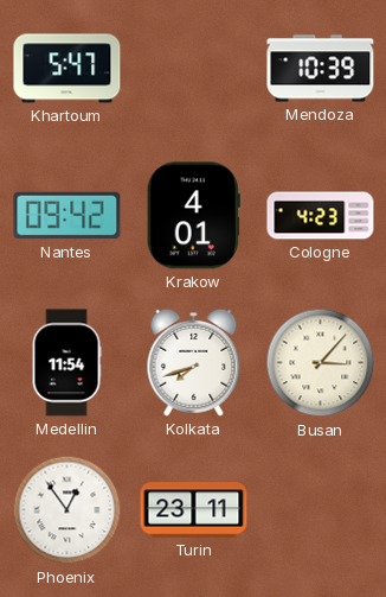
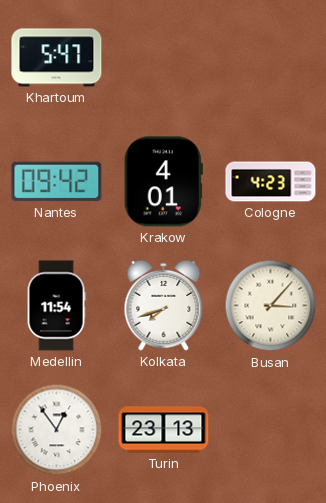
Mendoza: 10:39 -> none (321, 69)
Turin: 23:11 -> 23:13 (164, 430)
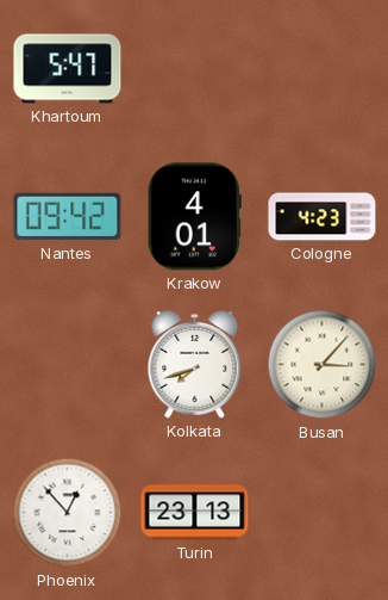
Medellin: 11:54 -> none (56, 306)
Phoenix: 12:54 -> 12:53 (68, 513)
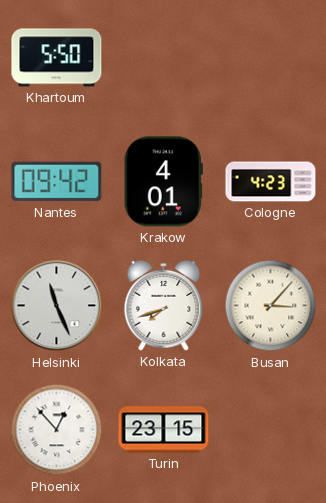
Khartoum: 5:47 -> 5:50 (57, 58)
Helsinki: none -> 11:26 (57, 306)
Turin: 23:13 -> 23:15 (164, 430)
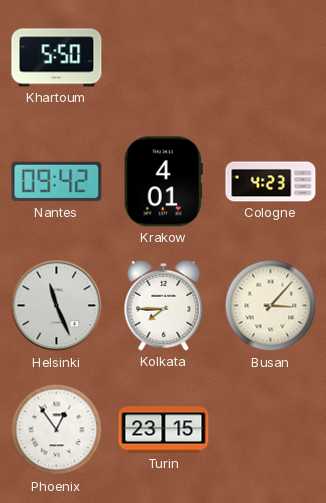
Kolkata: 7:42 -> 7:45 (164, 305)
Phoenix: 12:53 -> 12:54 (57, 430)
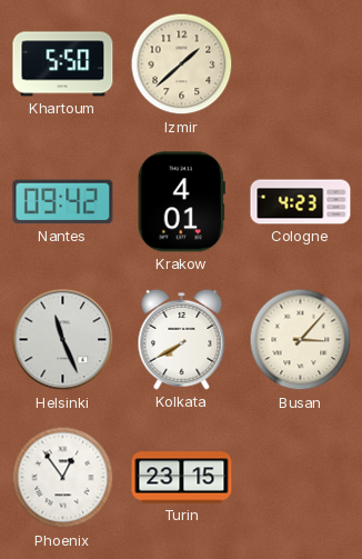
Izmir: none -> 1:38 (182, 64)
Kolkata: 7:45 -> 7:40 (182, 339)
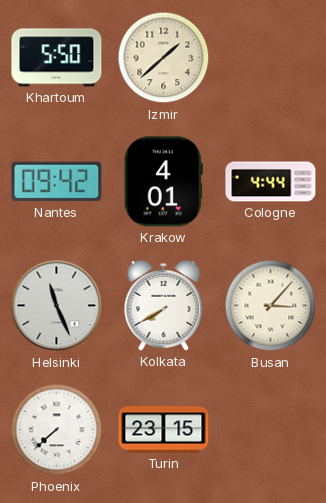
Cologne: 4:23 -> 4:44 (271, 182)
Phoenix: 12:54 -> 7:38 (57, 430)
